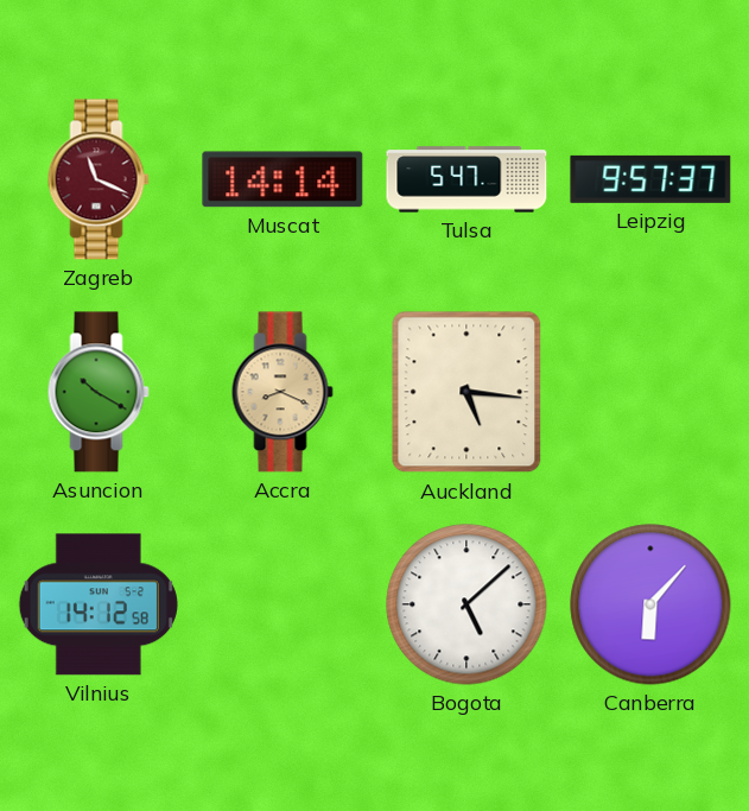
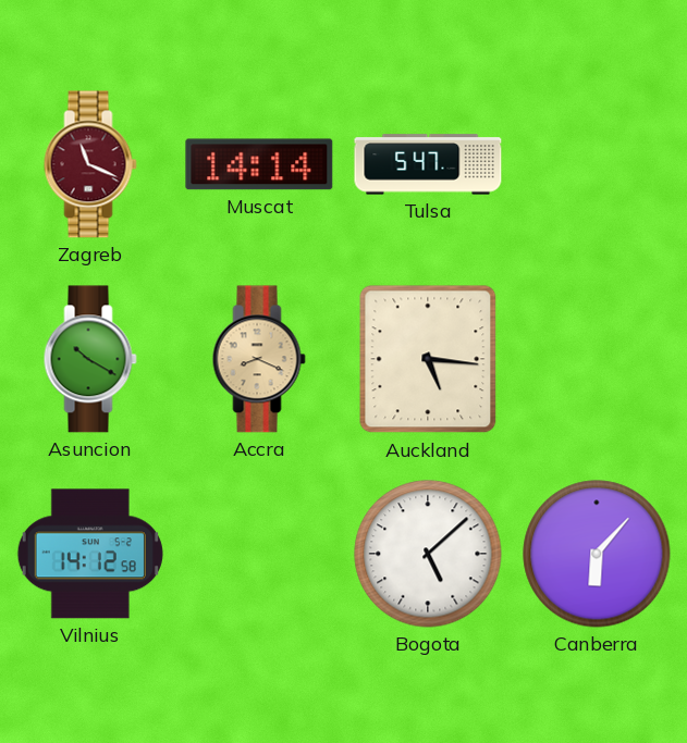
Leipzig: 9:57 -> none (650, 179)
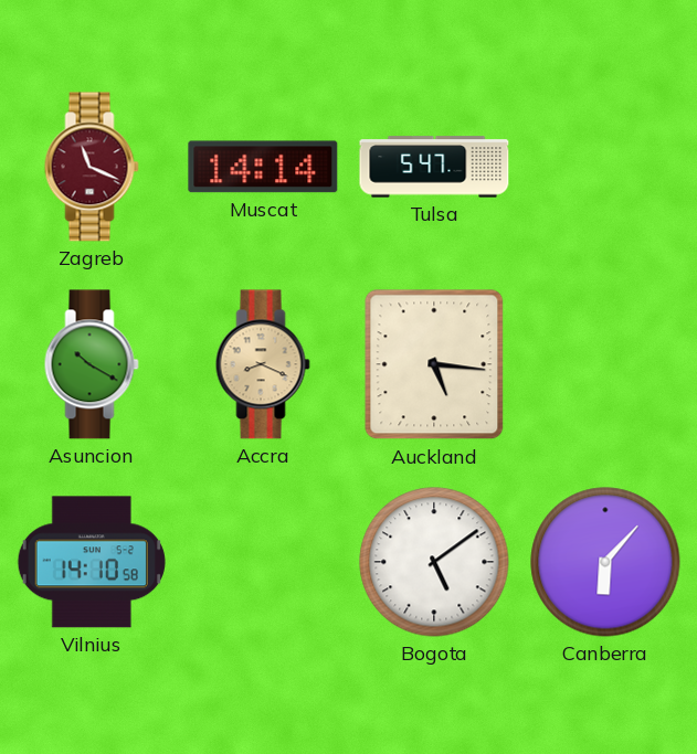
Vilnius: 14:12 -> 14:10 (92, 562)
Bogota: 5:08 -> 5:09 (434, 562)
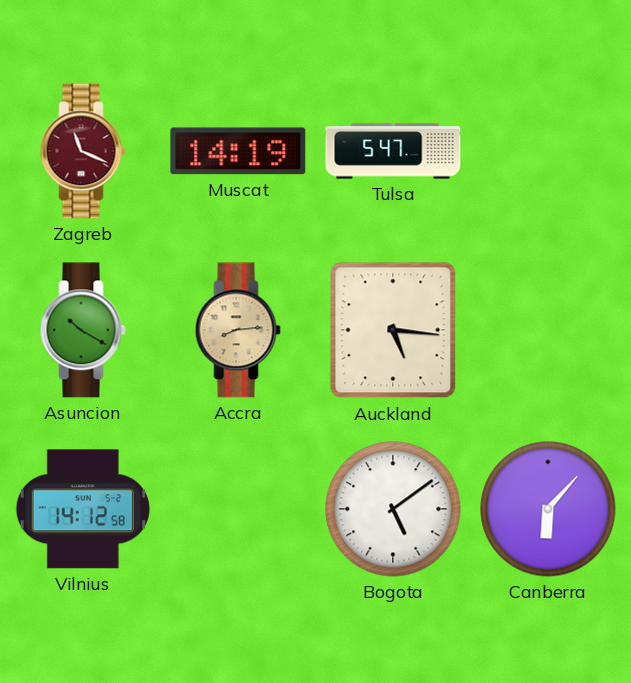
Muscat: 14:14 -> 14:19 (238, 151)
Accra: 8:19 -> 8:14 (238, 330)
Vilnius: 14:10 -> 14:12 (83, 509)
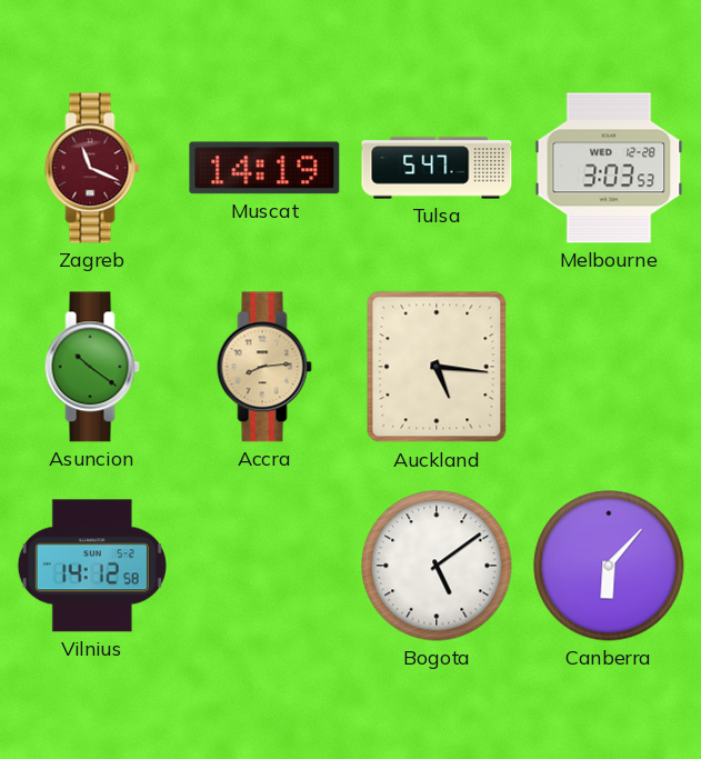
Melbourne: none -> 3:03 (609, 168)
Asuncion: 10:20 -> 10:21 (92, 367)
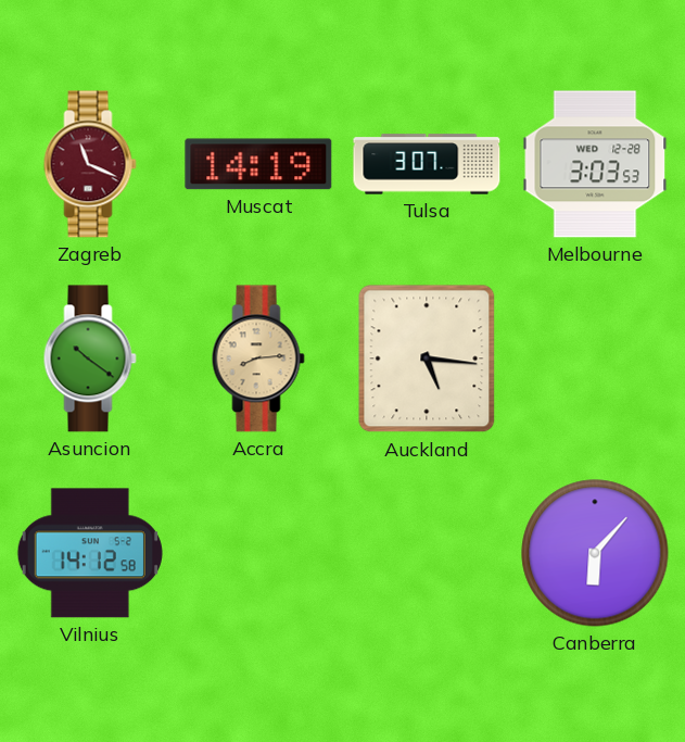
Tulsa: 5:47 -> 3:07 (427, 164)
Bogota: 5:09 -> none (437, 566)
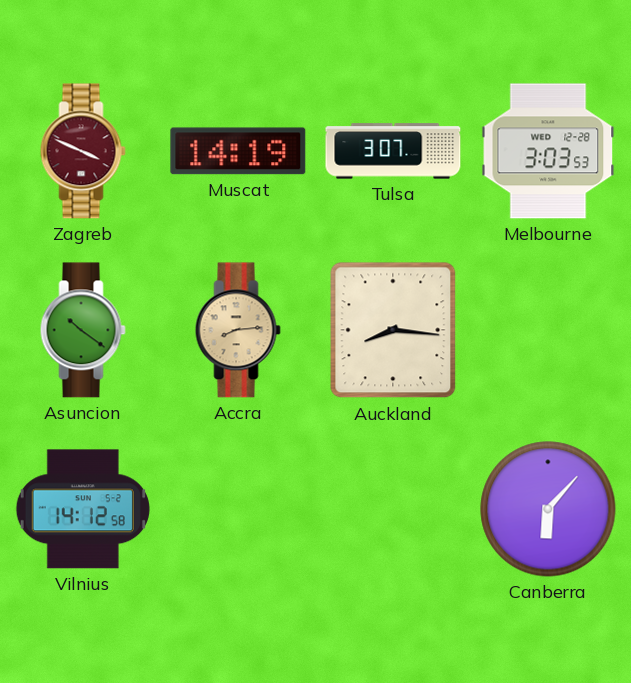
Zagreb: 11:19 -> 3:49 (83, 151)
Auckland: 5:16 -> 8:16 (393, 330)
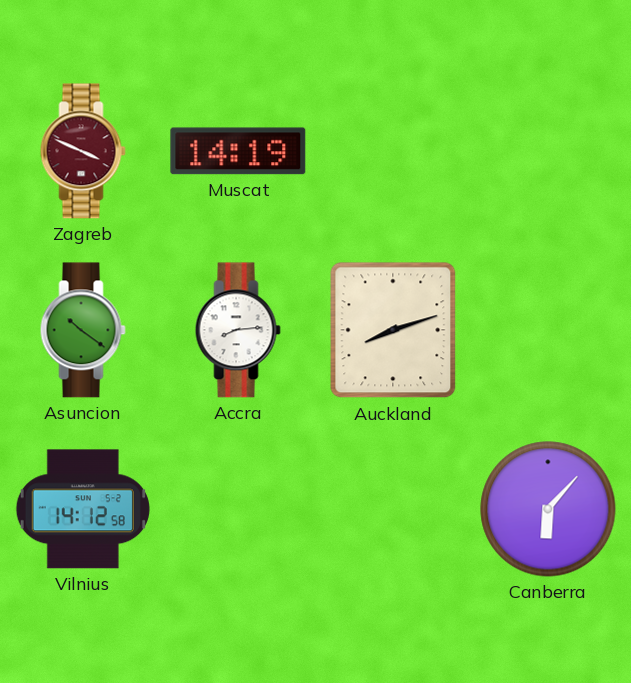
Tulsa: 3:07 -> none (393, 151)
Melbourne: 3:03 -> none (548, 151)
Accra dial: champagne -> white (238, 330)
Auckland: 8:16 -> 8:12 (393, 330)
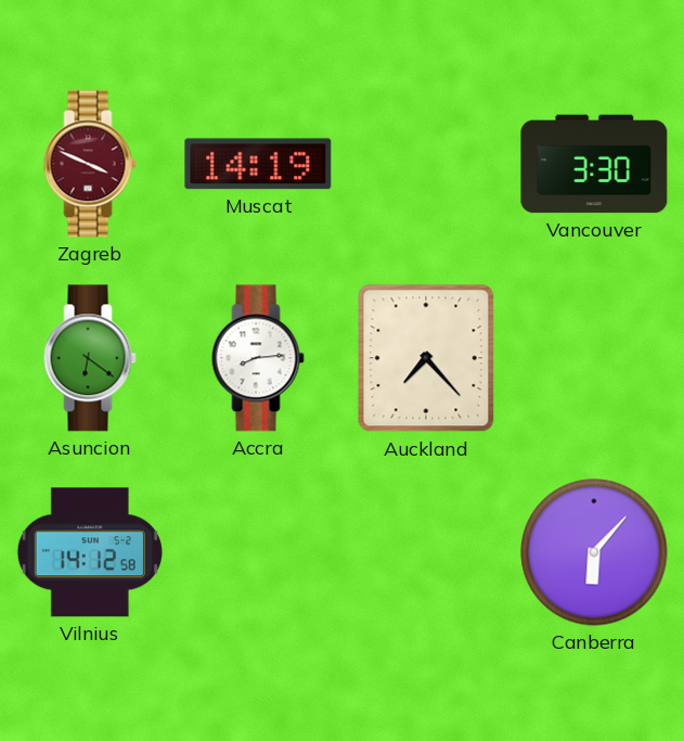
Vancouver: none -> 3:30 (594, 164)
Asuncion: 10:21 -> 6:21 (90, 358)
Auckland: 8:12 -> 7:23 (426, 358)
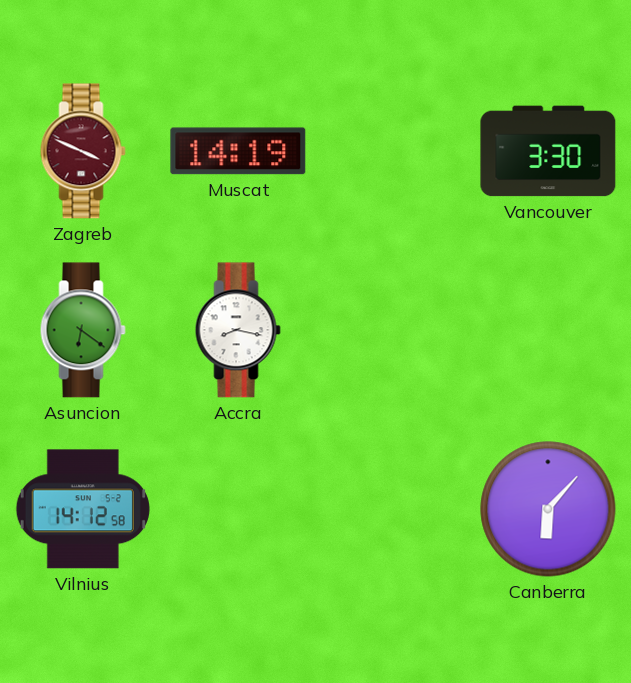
Accra: 8:14 -> 8:17 (238, 330)
Auckland: 7:23 -> none (426, 358)
